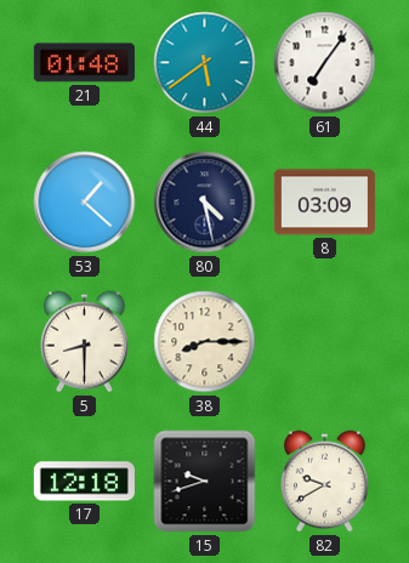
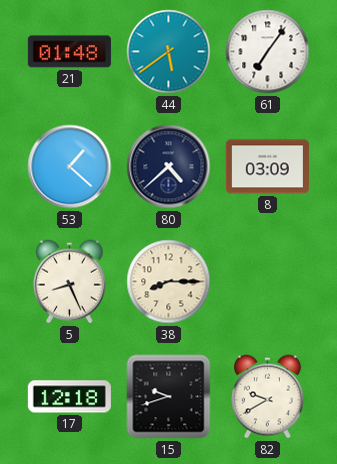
80: 4:28 -> 4:38 (169, 167)
5: 8:30 -> 8:26 (69, 282)
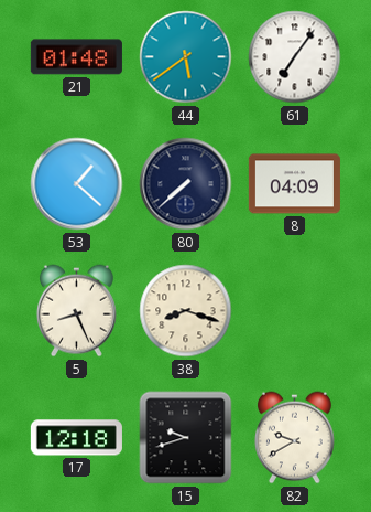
80: 4:38 -> 7:38 (186, 184)
8: 03:09 -> 04:09 (294, 184)
38: 8:15 -> 8:18 (186, 311)
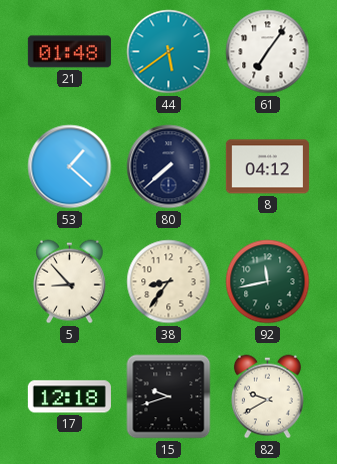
8: 04:09 -> 04:12 (267, 167)
5: 8:26 -> 8:53 (69, 282)
38: 8:18 -> 8:36 (169, 282)
92: none -> 11:43 (268, 282)
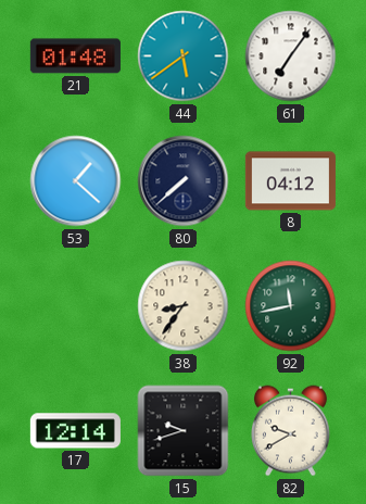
5: 8:53 -> none (69, 282)
17: 12:18 -> 12:14 (75, 431)
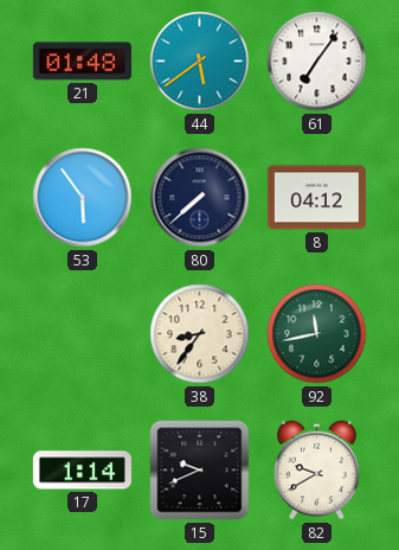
53: 1:22 -> 5:54 (83, 198)
17: 12:14 -> 1:14 (82, 471)
15: 9:42 -> 9:41 (200, 471)
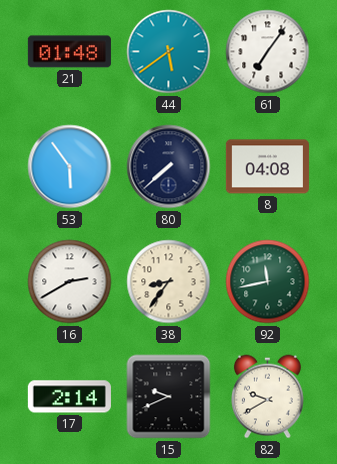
8: 04:12 -> 04:08 (267, 167)
16: none -> 2:40 (70, 282)
17: 1:14 -> 2:14 (69, 397)
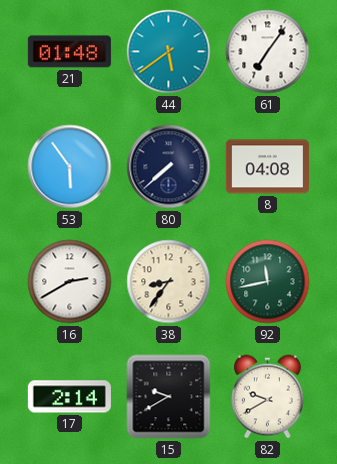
15: 9:41 -> 9:40 (169, 397)
